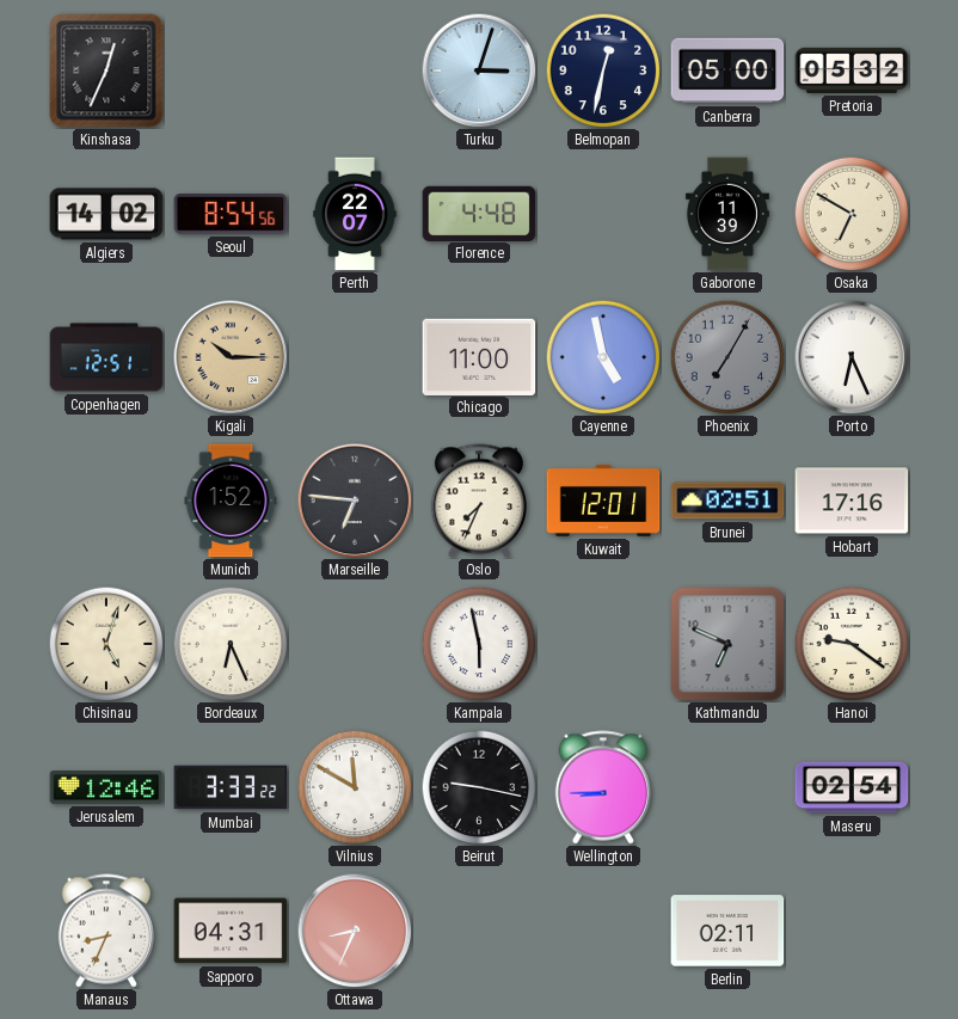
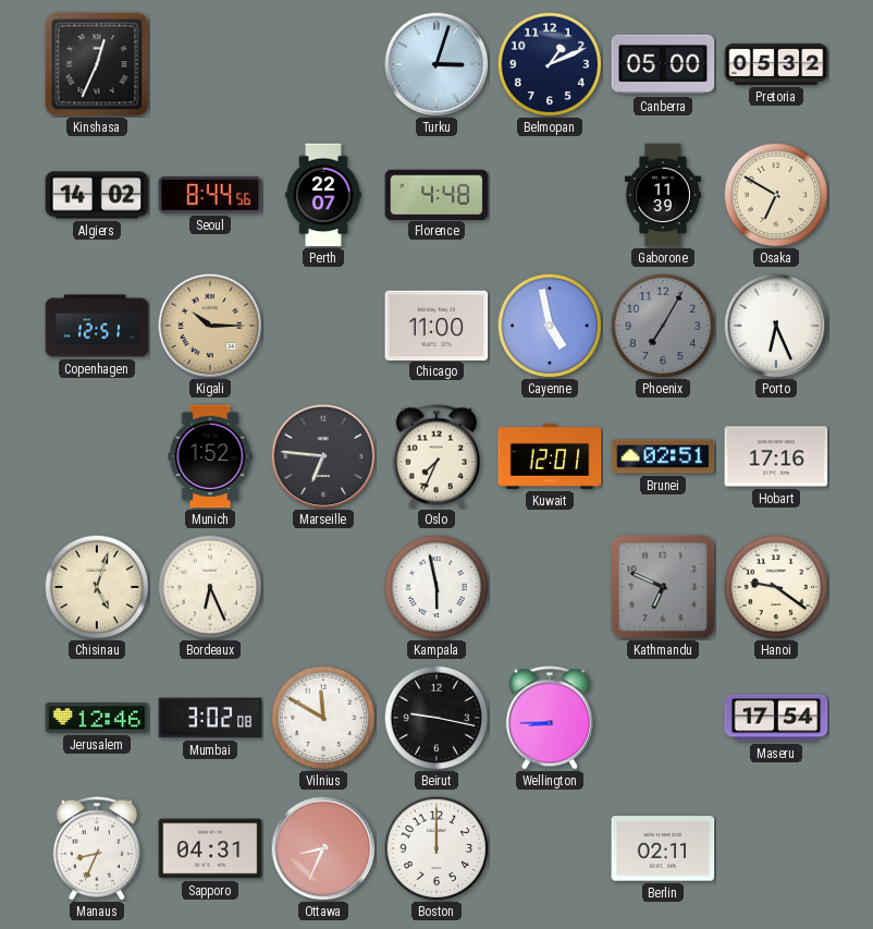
Belmopan: 12:32 -> 1:11 (550, 64)
Seoul: 8:54 -> 8:44 (210, 195)
Mumbai: 3:33 -> 3:02 (210, 718)
Maseru: 02:54 -> 17:54 (776, 718)
Boston: none -> 12:00 (436, 848)
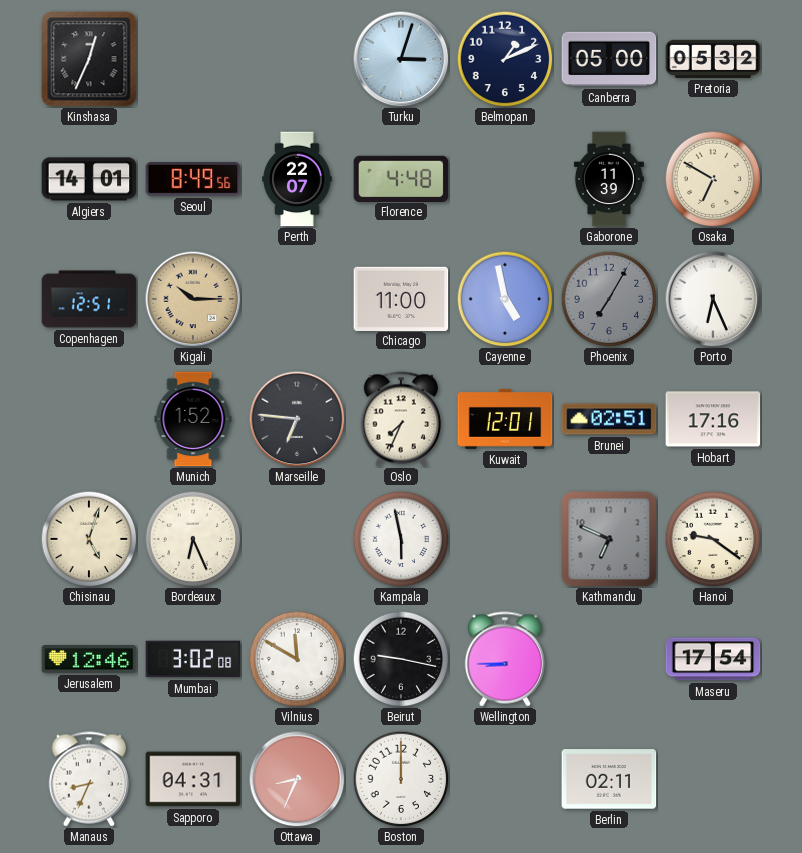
Algiers: 14:02 -> 14:01 (89, 179)
Seoul: 8:44 -> 8:49 (193, 179)
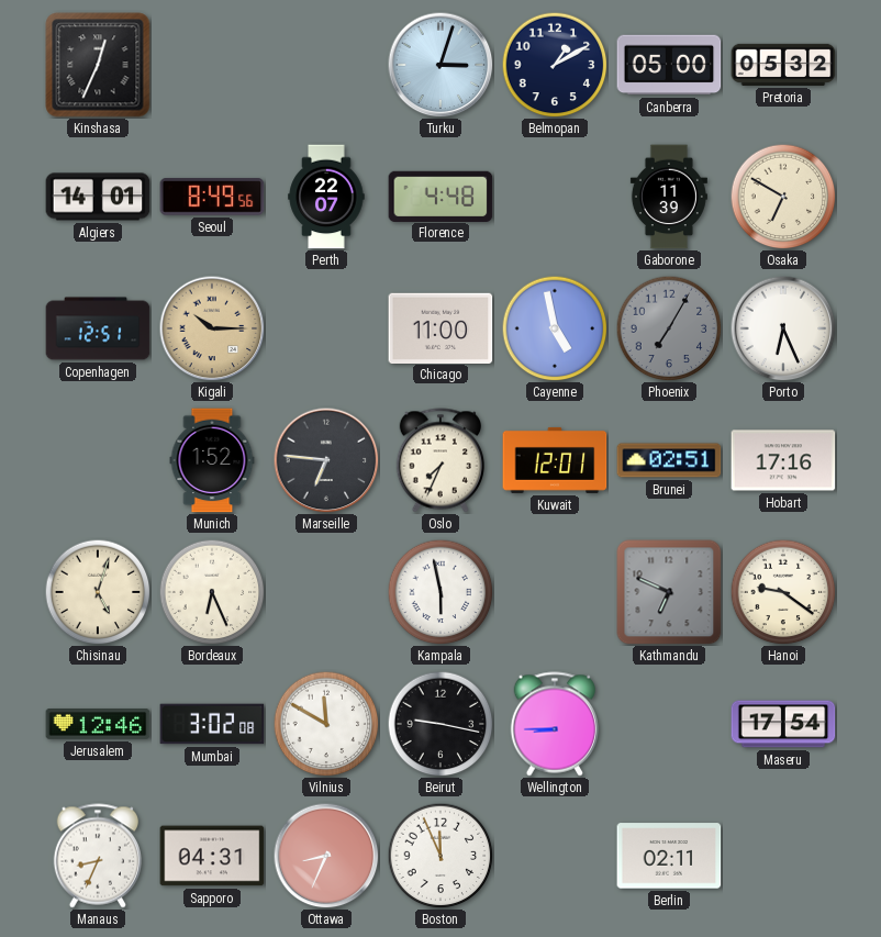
Belmopan: 1:11 -> 1:10 (555, 65)
Boston: 12:00 -> 11:56 (440, 856)
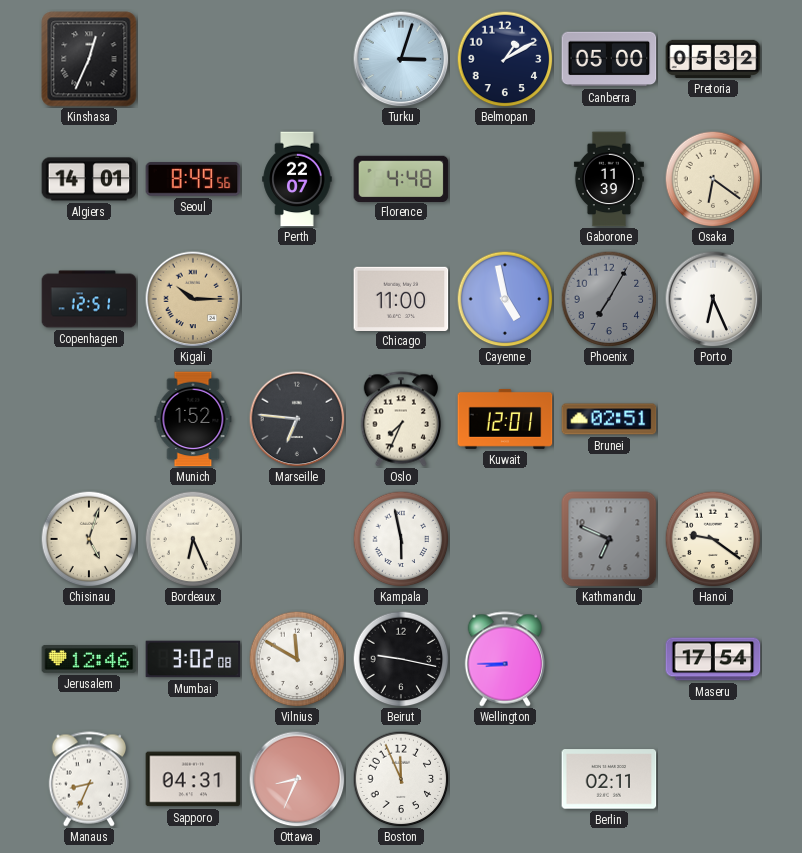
Osaka: 6:50 -> 6:21 (713, 179)
Hobart: 17:16 -> none (783, 460)
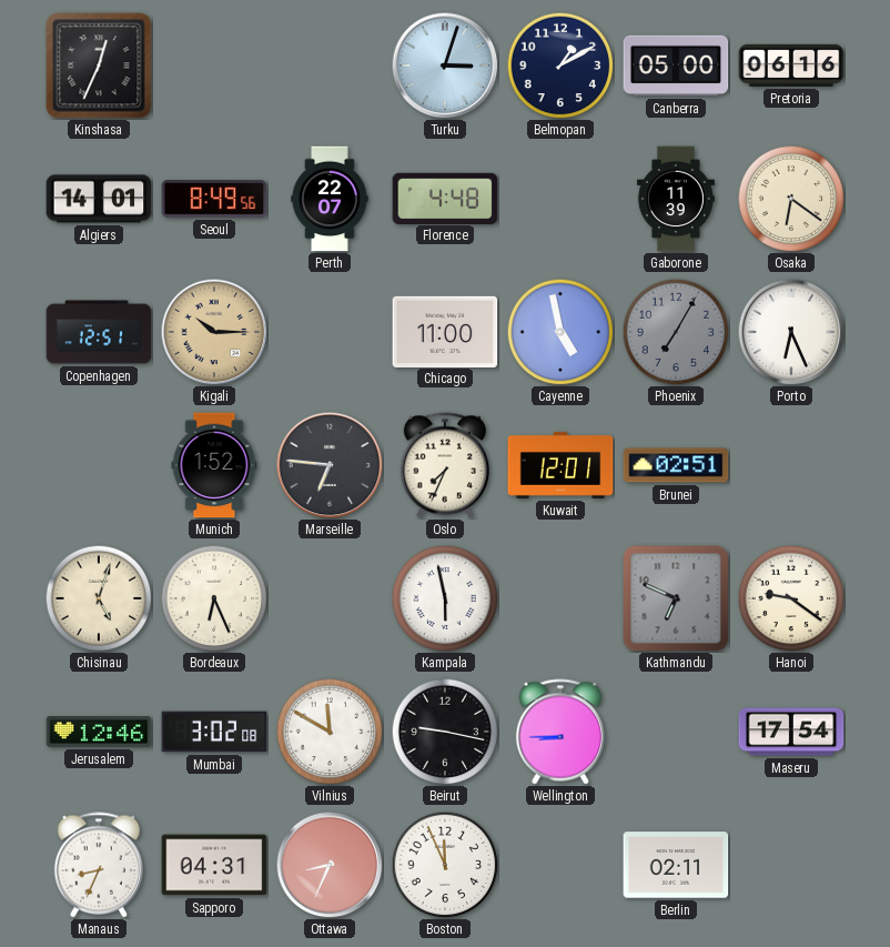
Pretoria: 05:32 -> 06:16 (791, 66)
